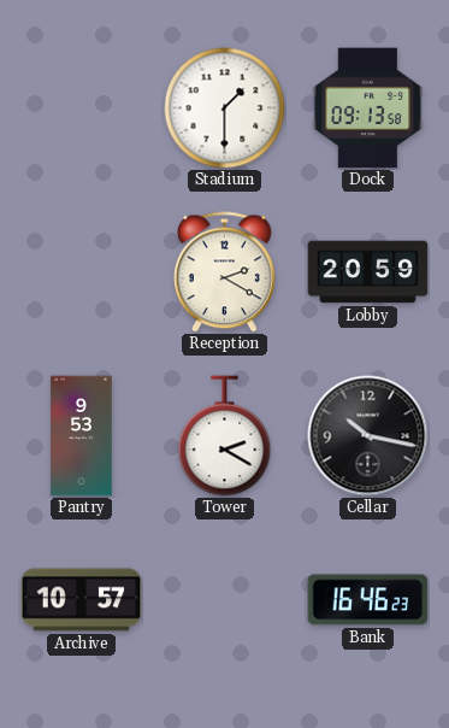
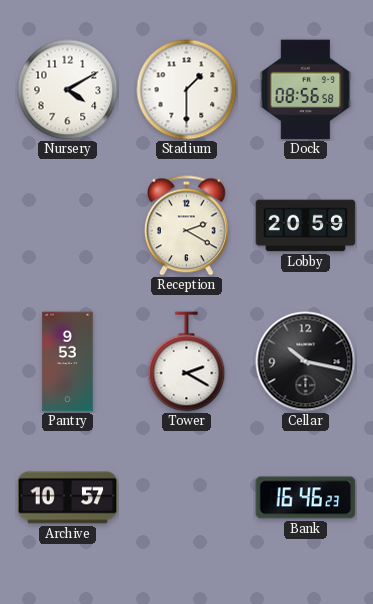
Nursery: none -> 4:10 (68, 90)
Dock: 09:13 -> 08:56 (306, 90)
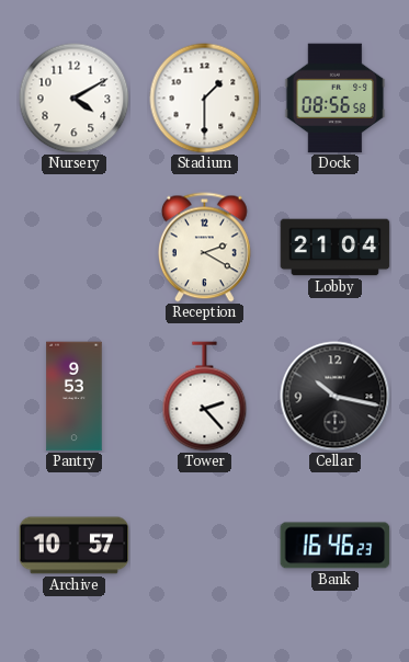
Lobby: 20:59 -> 21:04 (336, 248)
Tower: 2:20 -> 2:23 (205, 397)
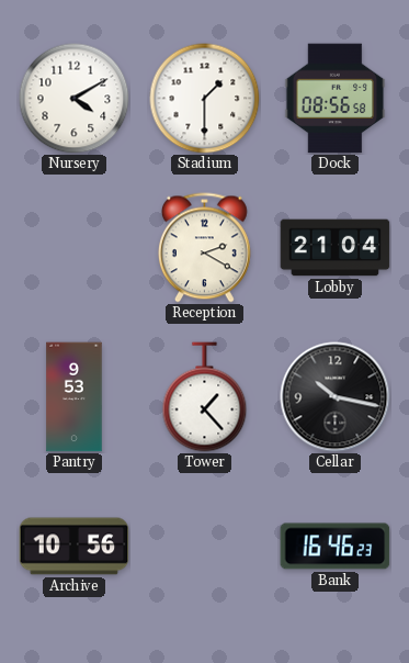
Tower: 2:23 -> 1:23 (205, 397)
Archive: 10:57 -> 10:56 (75, 547)
